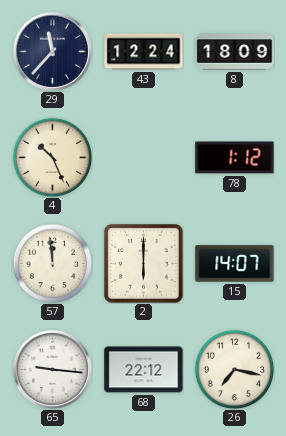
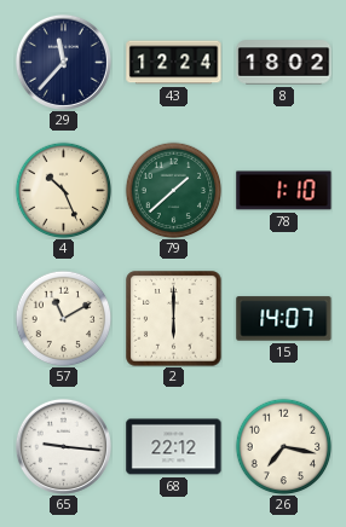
8: 18:09 -> 18:02 (284, 63)
79: none -> 1:38 (173, 190)
78: 1:12 -> 1:10 (284, 191)
57: 11:59 -> 11:10 (63, 318)
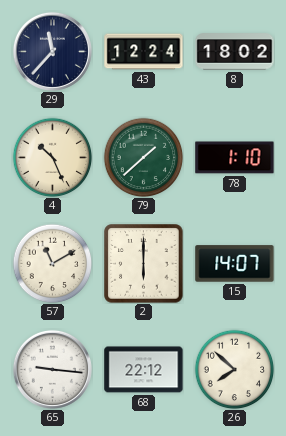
26: 7:17 -> 7:52 (234, 369)
